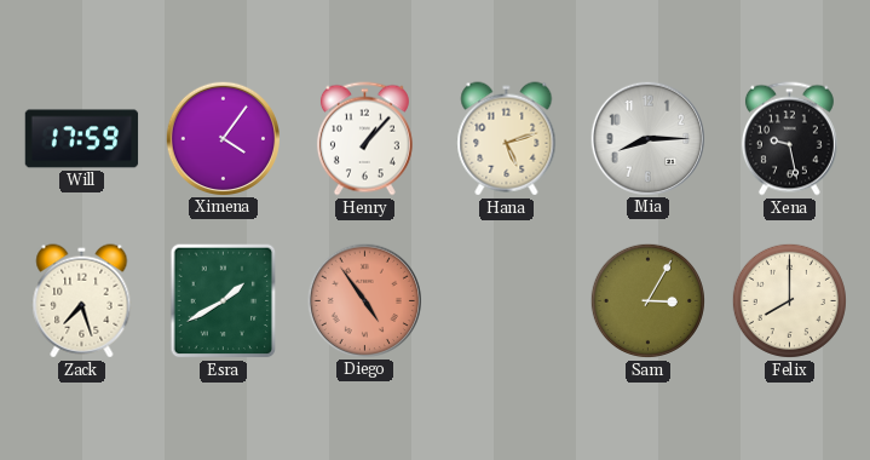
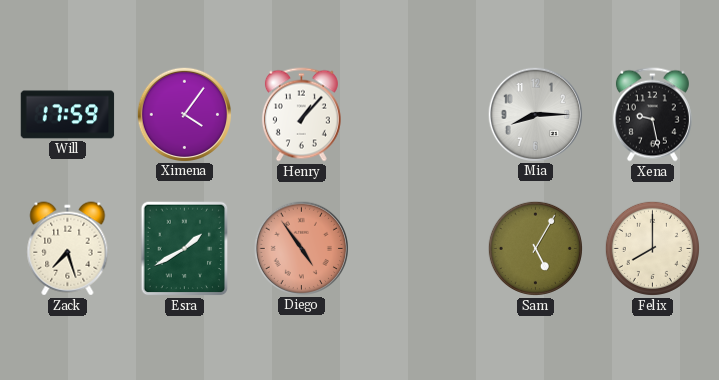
Hana: 5:12 -> none (507, 139)
Sam: 3:05 -> 5:05 (535, 248)
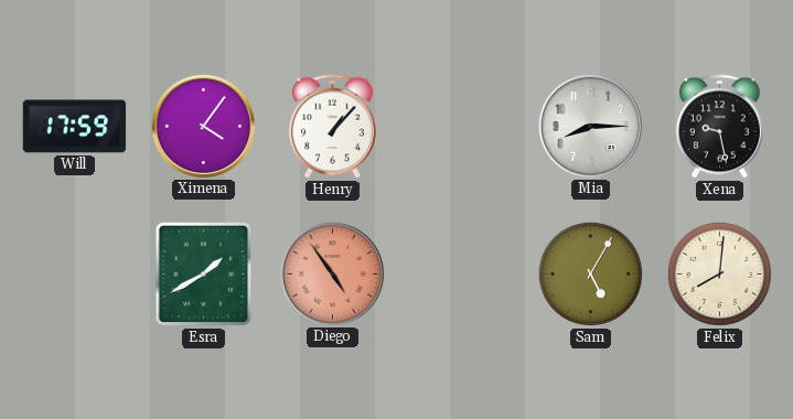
Zack: 7:27 -> none (68, 249)
Felix: 8:00 -> 8:01 (719, 273)
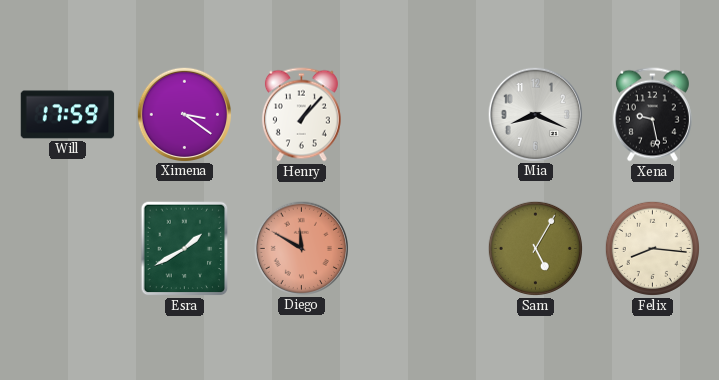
Ximena: 4:06 -> 3:21 (184, 114)
Mia: 8:15 -> 8:19 (535, 114)
Diego: 4:54 -> 11:50 (301, 248)
Felix: 8:01 -> 8:16 (652, 248)
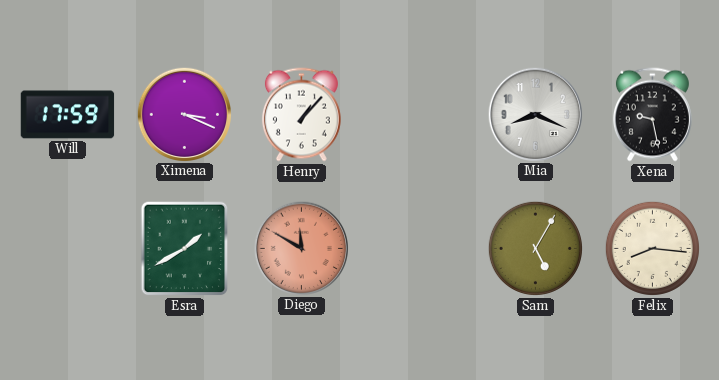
Ximena: 3:21 -> 3:19 (184, 114)
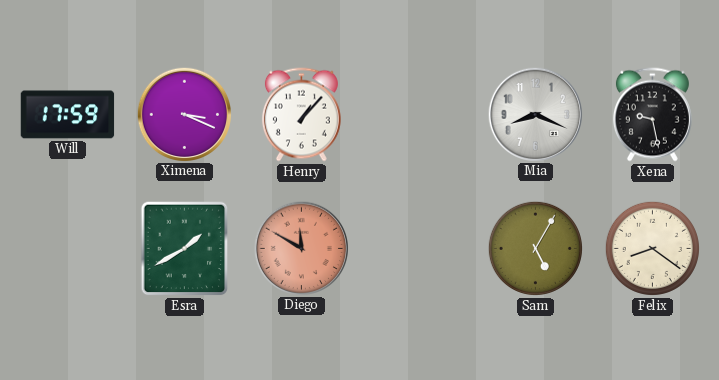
Felix: 8:16 -> 8:21 (652, 248)
